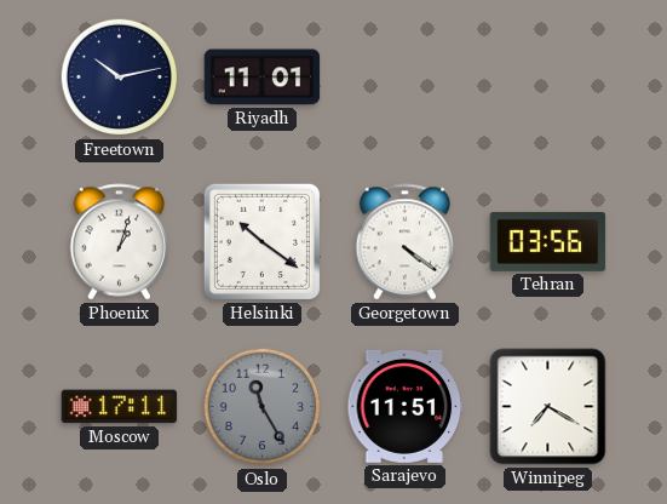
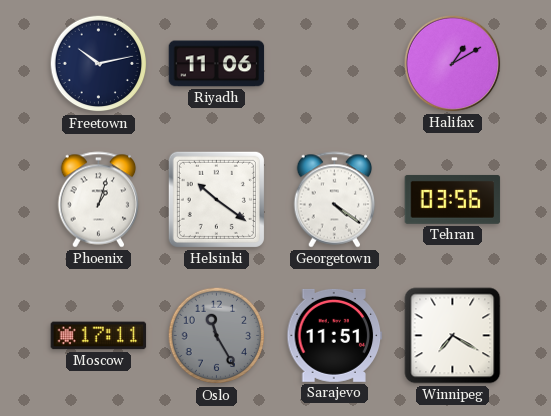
Riyadh: 11:01 -> 11:06 (217, 64)
Halifax: none -> 1:10 (453, 64)
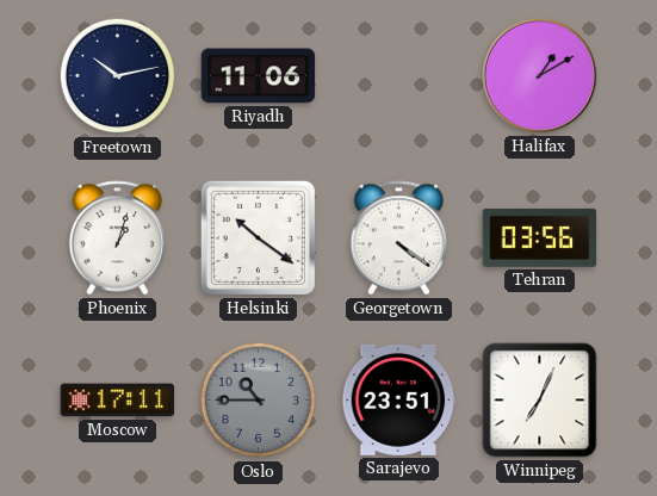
Oslo: 11:25 -> 10:45 (259, 401)
Sarajevo: 11:51 -> 23:51 (399, 399)
Winnipeg: 7:20 -> 7:04 (540, 401)
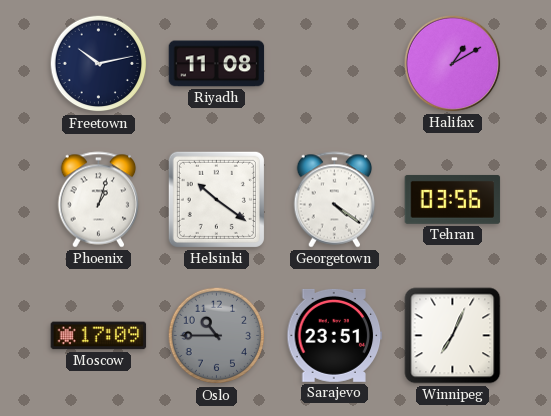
Riyadh: 11:06 -> 11:08 (217, 64)
Moscow: 17:11 -> 17:09 (99, 336)
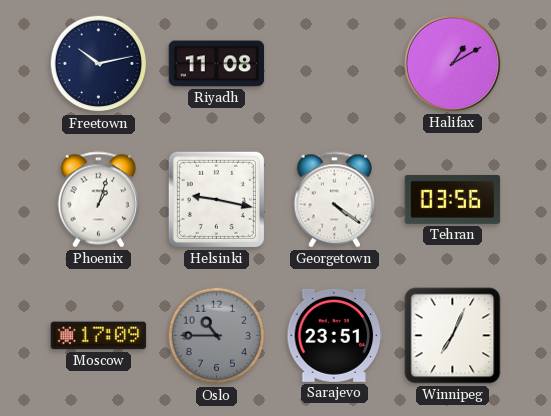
Helsinki: 10:21 -> 9:17 (216, 199)
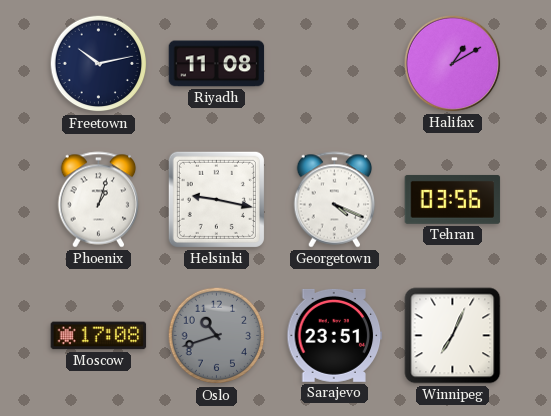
Georgetown: 4:21 -> 4:19 (335, 200)
Moscow: 17:09 -> 17:08 (99, 336)
Oslo: 10:45 -> 10:42 (217, 336)
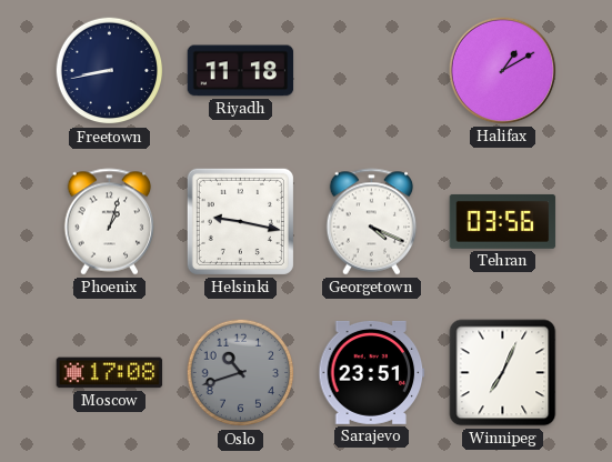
Freetown: 10:13 -> 8:43 (110, 71)
Riyadh: 11:08 -> 11:18 (241, 71)
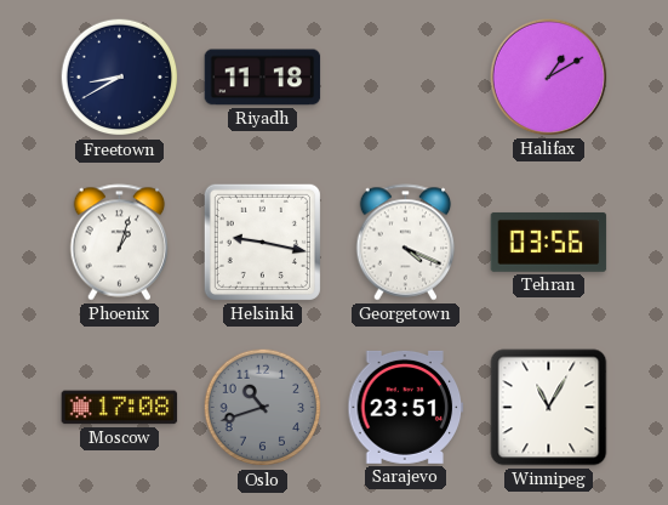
Freetown: 8:43 -> 8:40 (120, 78)
Winnipeg: 7:04 -> 11:05 (549, 408)
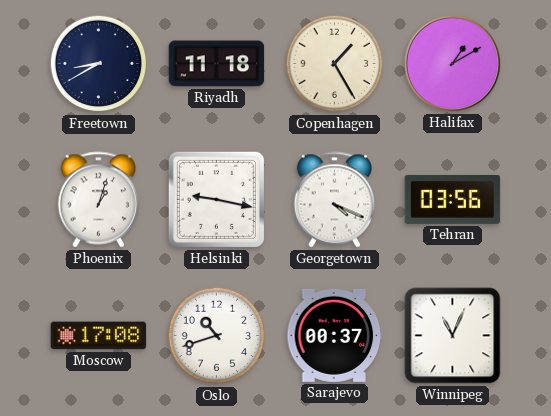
Copenhagen: none -> 1:25 (335, 64)
Oslo dial: grey -> white (217, 336)
Sarajevo: 23:51 -> 00:37 (335, 335)
Winnipeg: 11:05 -> 11:04 (453, 336)
